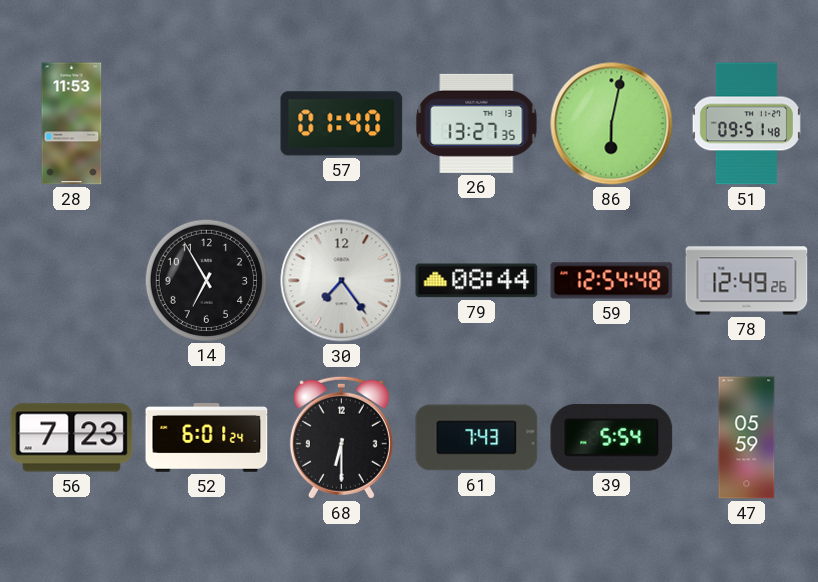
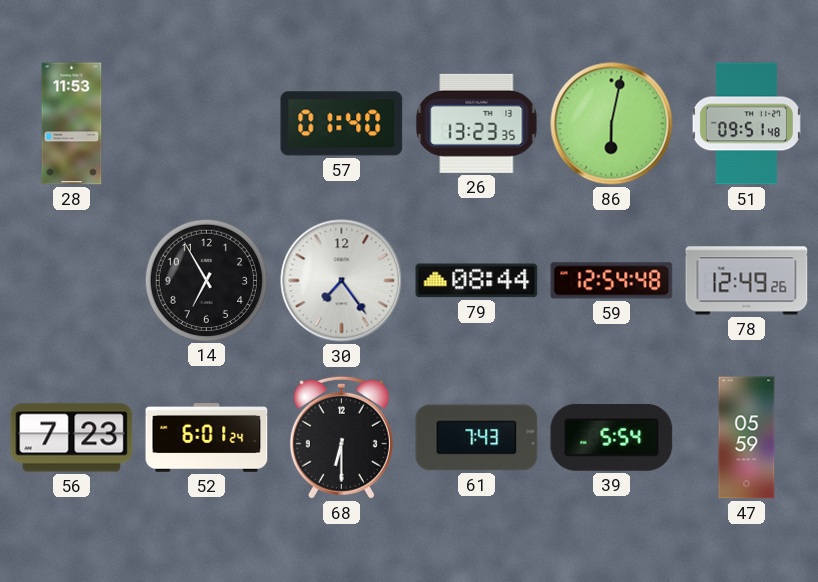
26: 13:27 -> 13:23 (477, 123)
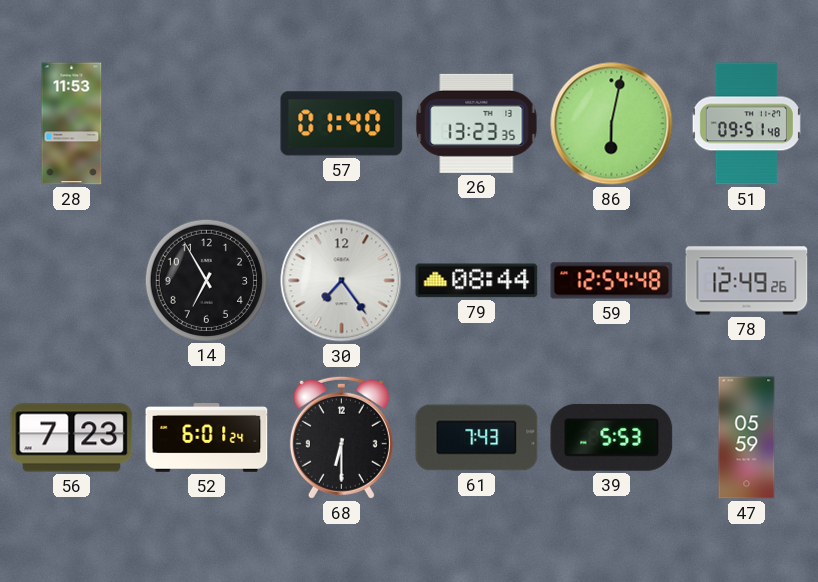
39: 5:54 -> 5:53 (612, 437)
